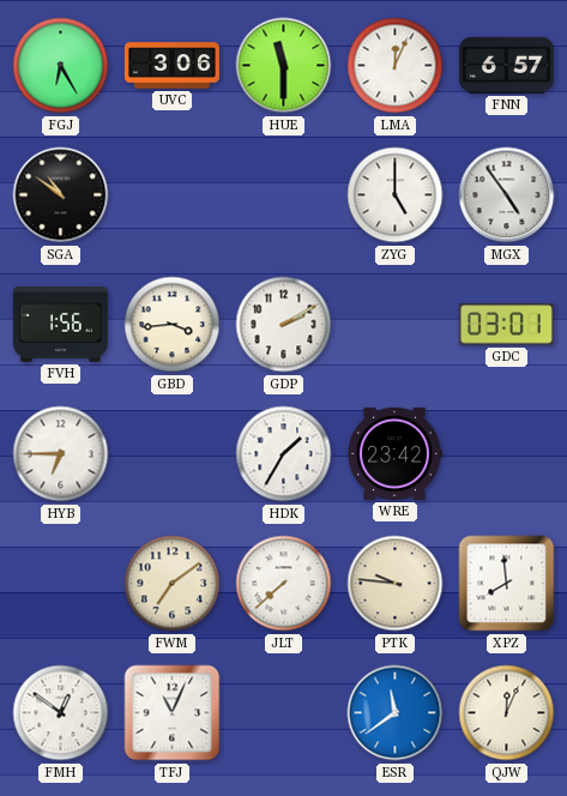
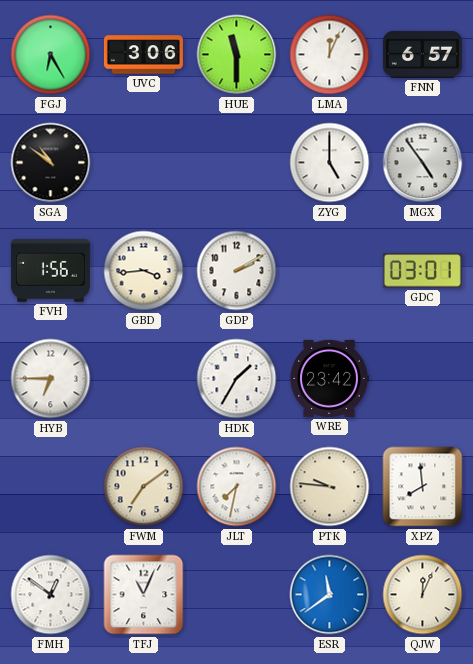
JLT: 7:38 -> 7:32 (237, 487)
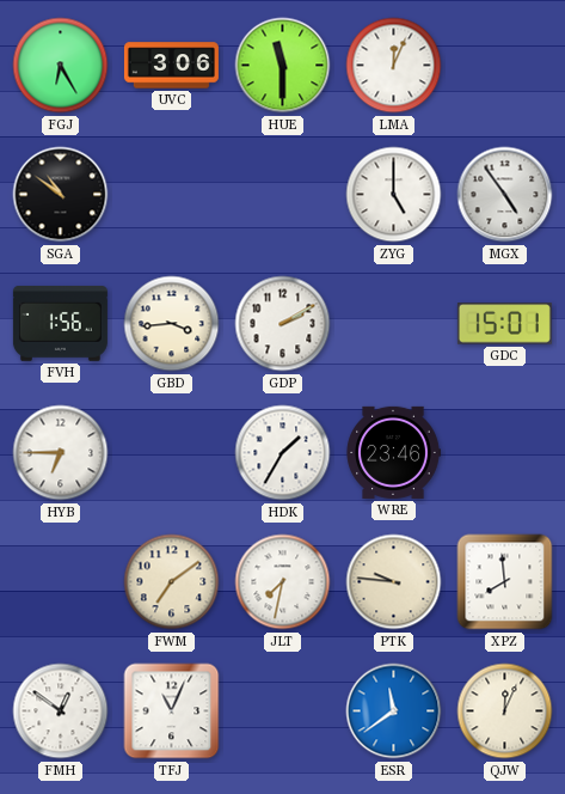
FNN: 6:57 -> none (422, 54)
GDC: 03:01 -> 15:01 (504, 324)
WRE: 23:42 -> 23:46 (393, 452)
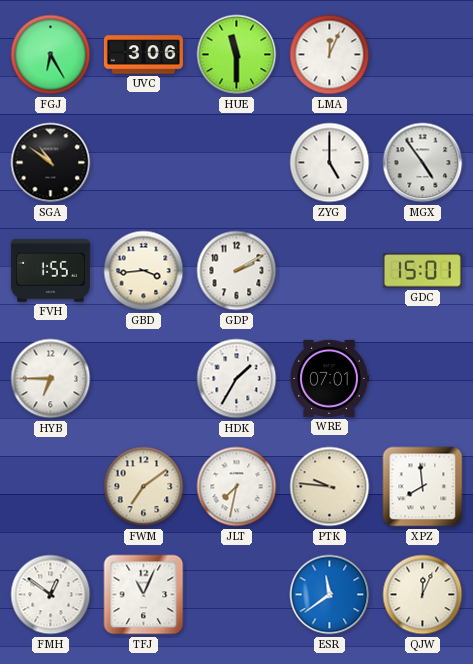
FVH: 1:56 -> 1:55 (50, 270)
WRE: 23:46 -> 07:01 (329, 378)
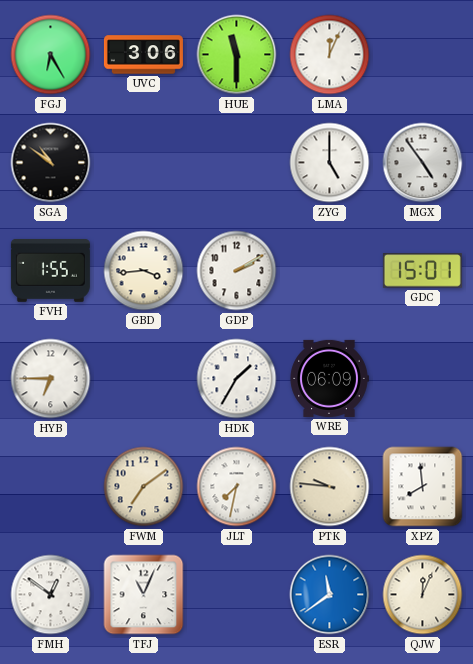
WRE: 07:01 -> 06:09 (329, 378)
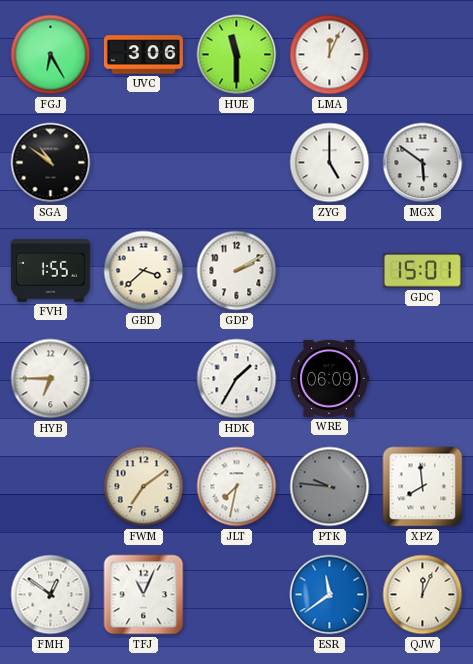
MGX: 4:54 -> 5:51 (423, 163)
GBD: 3:44 -> 3:38 (144, 271)
PTK dial: cream -> grey (330, 487)
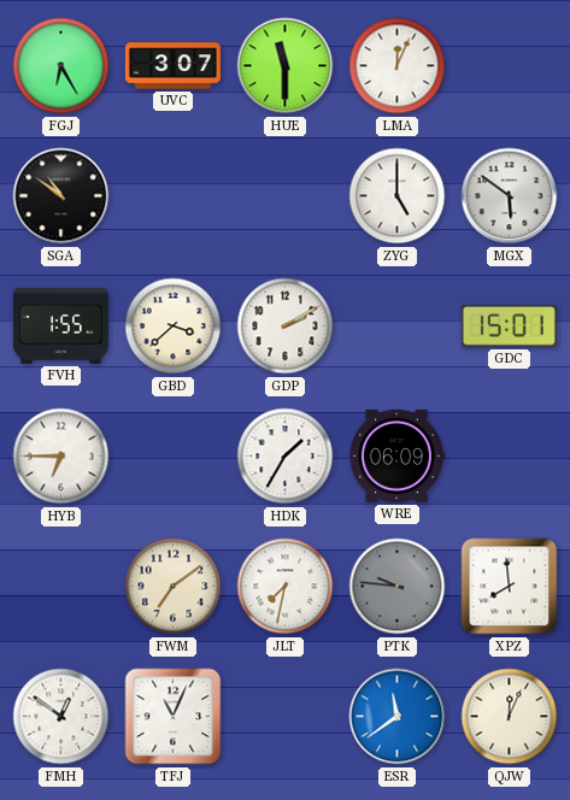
UVC: 3:06 -> 3:07 (172, 66)
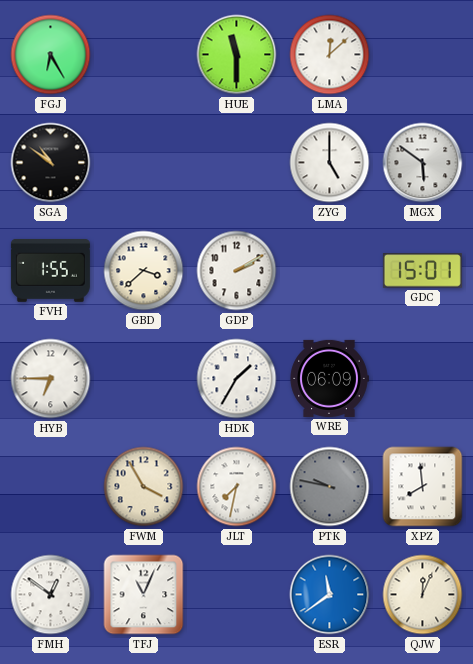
UVC: 3:07 -> none (172, 66)
LMA: 12:04 -> 12:08 (330, 55)
FWM: 7:09 -> 3:55 (144, 487)
PTK: 9:46 -> 9:47 (330, 487)
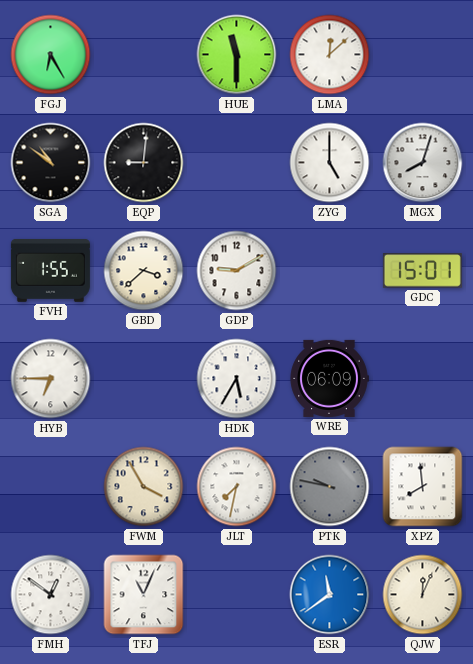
EQP: none -> 9:01 (144, 163)
MGX: 5:51 -> 8:03 (423, 163)
GDP: 2:10 -> 9:10 (237, 271)
HDK: 1:35 -> 5:35 (237, 379)
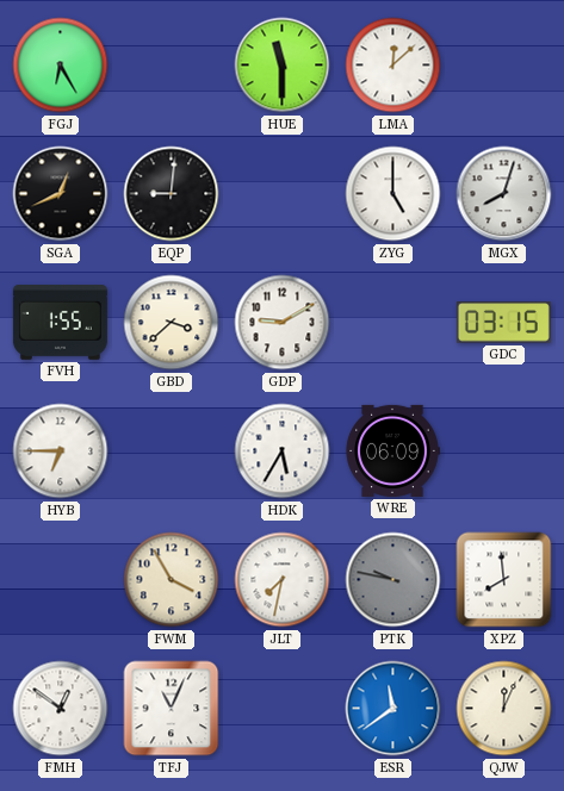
SGA: 10:51 -> 12:41 (61, 194)
GDC: 15:01 -> 03:15 (503, 323)
